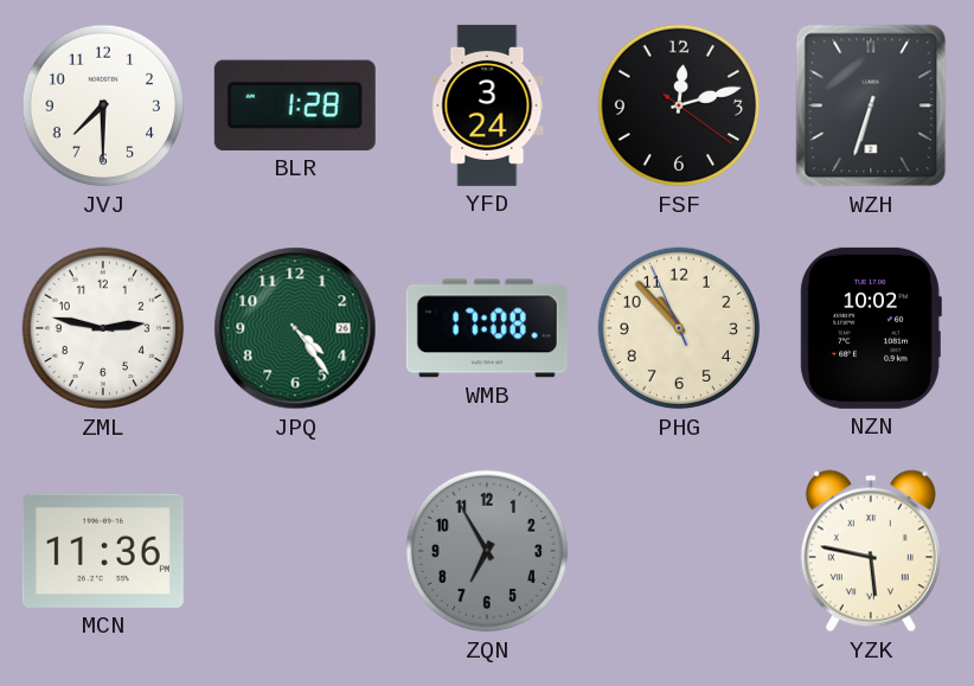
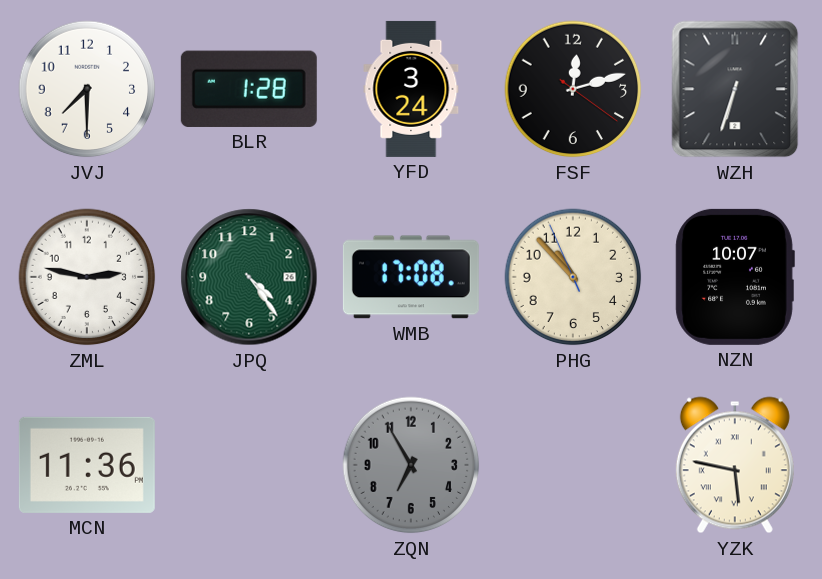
NZN: 10:02 -> 10:07 (735, 277)
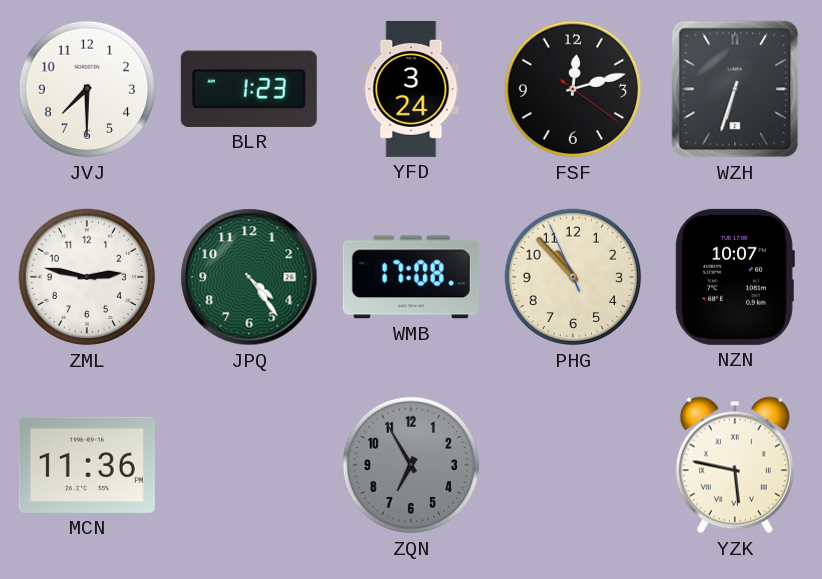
BLR: 1:28 -> 1:23 (249, 89)
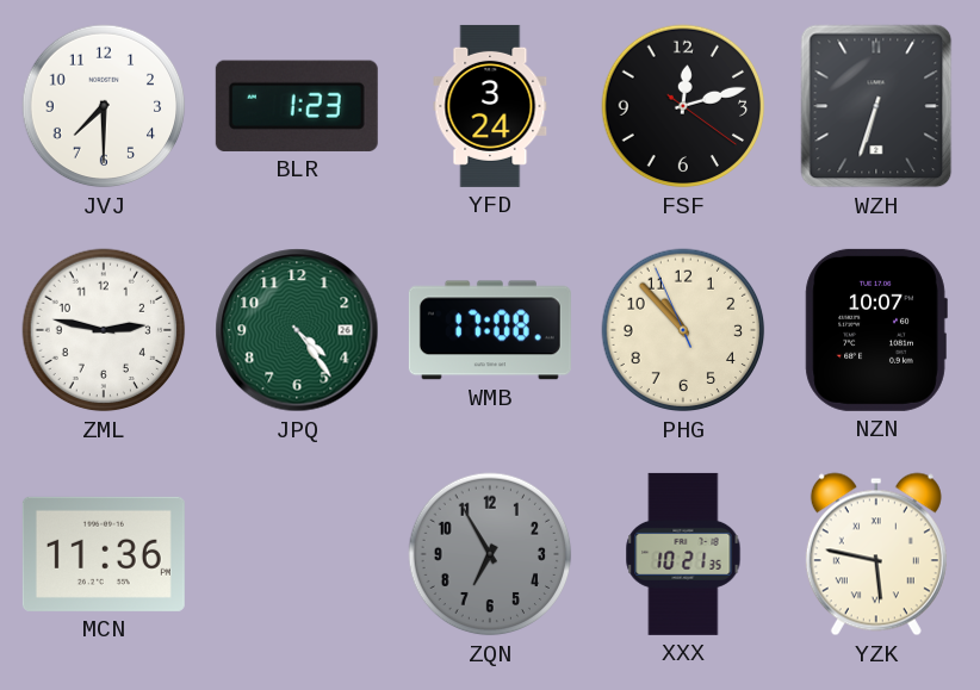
XXX: none -> 10:21 (683, 554)
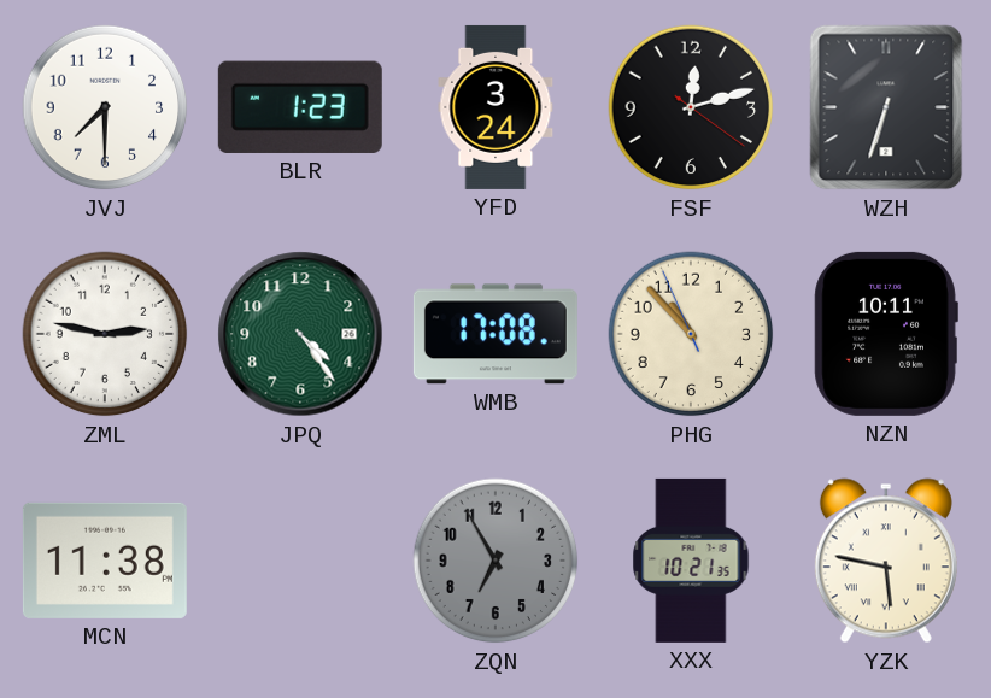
NZN: 10:07 -> 10:11 (886, 334)
MCN: 11:36 -> 11:38 (105, 561)
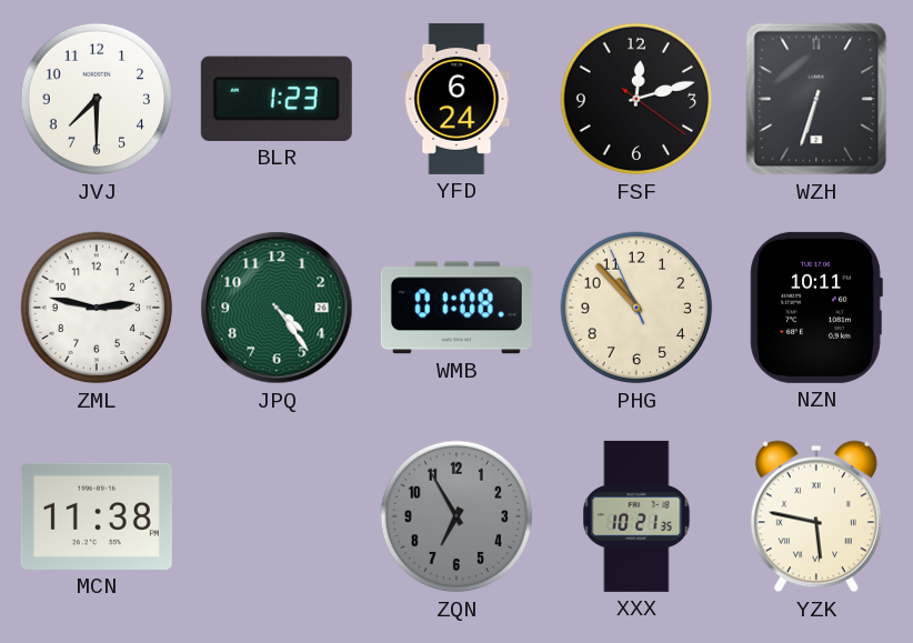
YFD: 3:24 -> 6:24 (456, 99)
WMB: 17:08 -> 01:08 (456, 308)
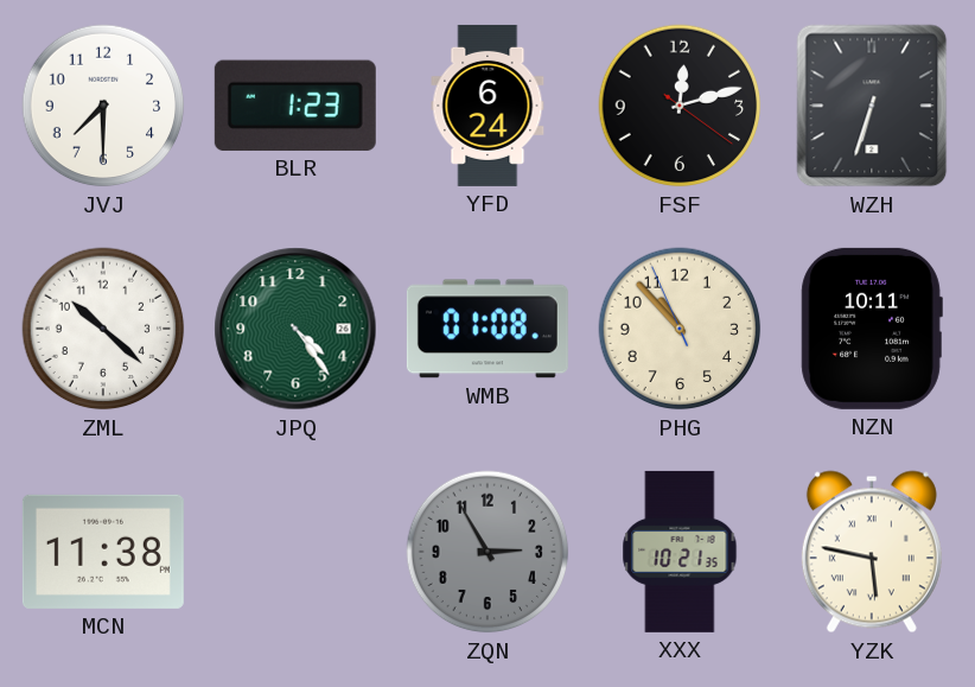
ZML: 2:47 -> 10:22 (103, 329)
ZQN: 6:55 -> 2:55 (487, 552)
